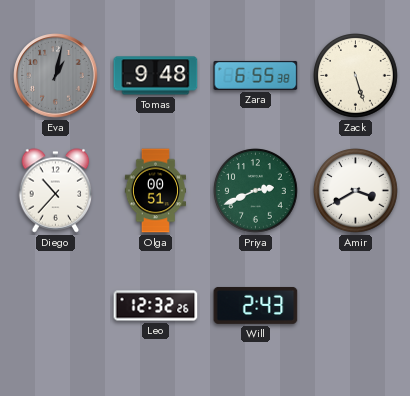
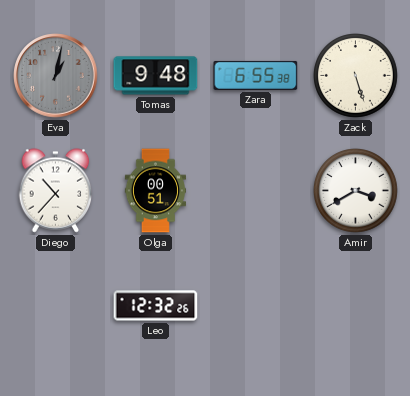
Priya: 2:41 -> none (256, 191)
Will: 2:43 -> none (256, 305)
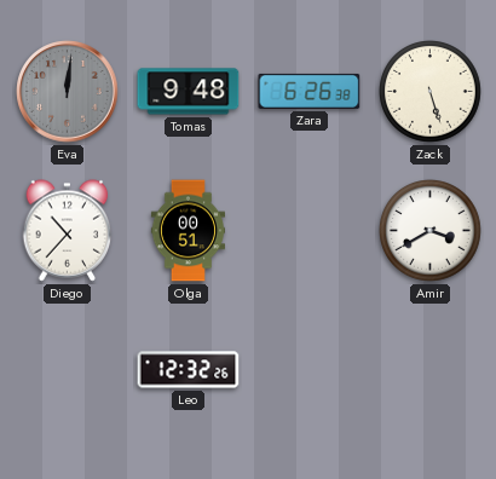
Eva: 1:02 -> 12:01 (68, 92)
Zara: 6:55 -> 6:26 (310, 91)
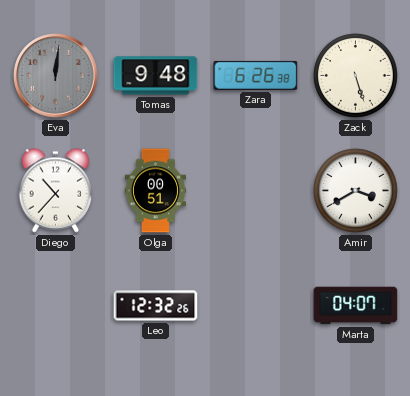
Marta: none -> 04:07 (356, 306)
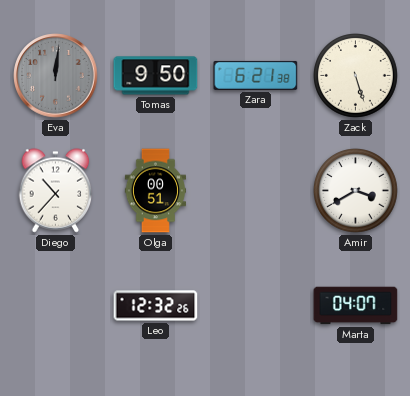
Tomas: 9:48 -> 9:50 (156, 76)
Zara: 6:26 -> 6:21 (256, 75)
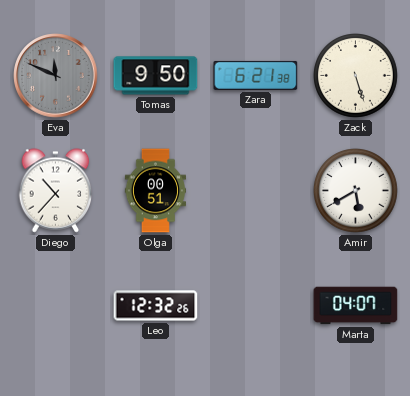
Eva: 12:01 -> 11:49 (56, 76)
Amir: 3:40 -> 5:40 (356, 191)
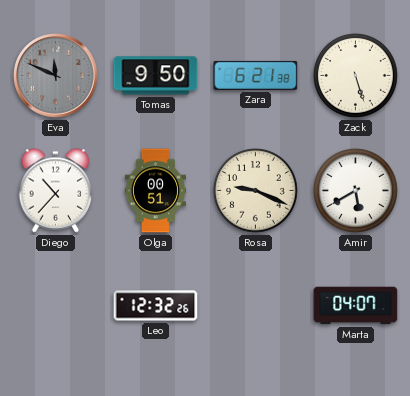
Rosa: none -> 9:19 (256, 191)
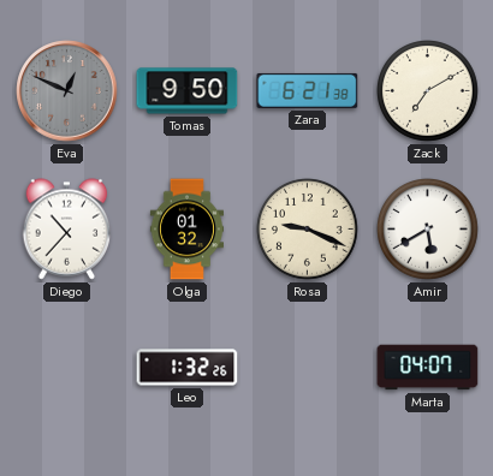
Eva: 11:49 -> 12:49 (67, 91)
Zack: 5:27 -> 7:10 (428, 91)
Olga: 00:51 -> 01:32 (186, 230)
Leo: 12:32 -> 1:32 (188, 368)
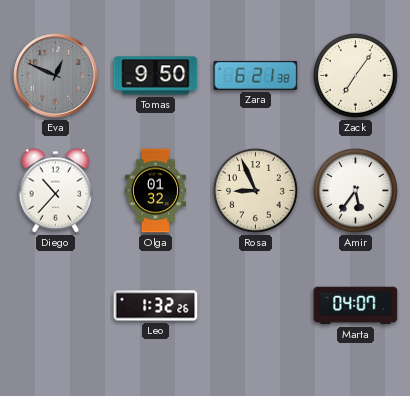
Zack: 7:10 -> 7:06 (356, 76)
Rosa: 9:19 -> 8:56 (256, 191)
Amir: 5:40 -> 5:36 (356, 191)
